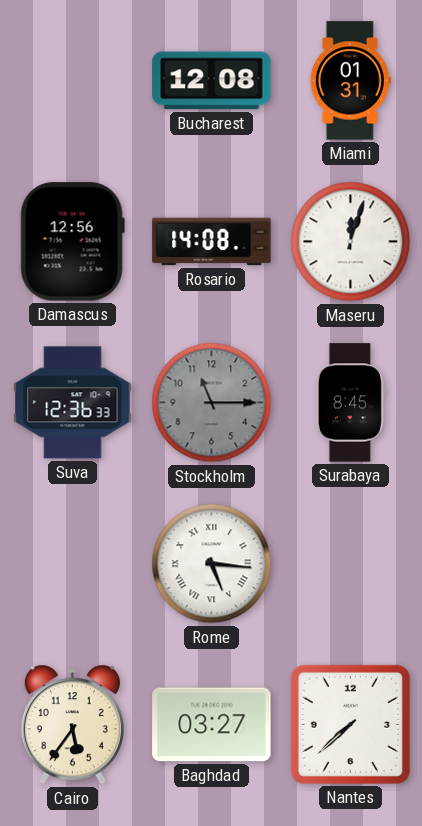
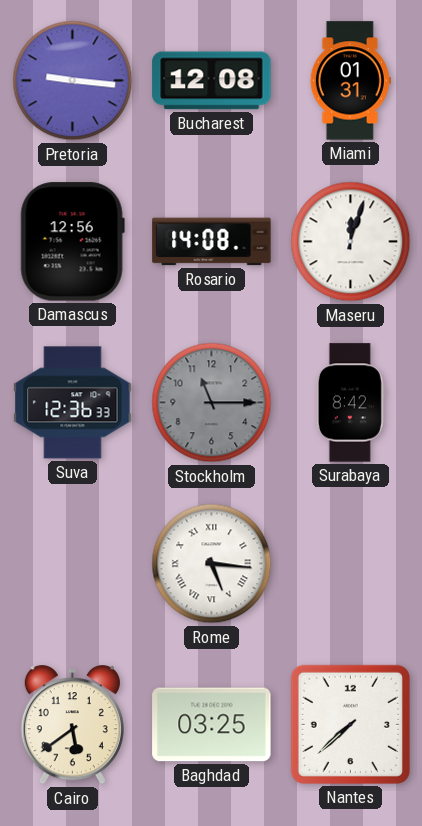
Pretoria: none -> 9:16 (73, 81)
Surabaya: 8:45 -> 8:42 (350, 403)
Cairo: 5:36 -> 5:39 (72, 725)
Baghdad: 03:27 -> 03:25 (212, 725)
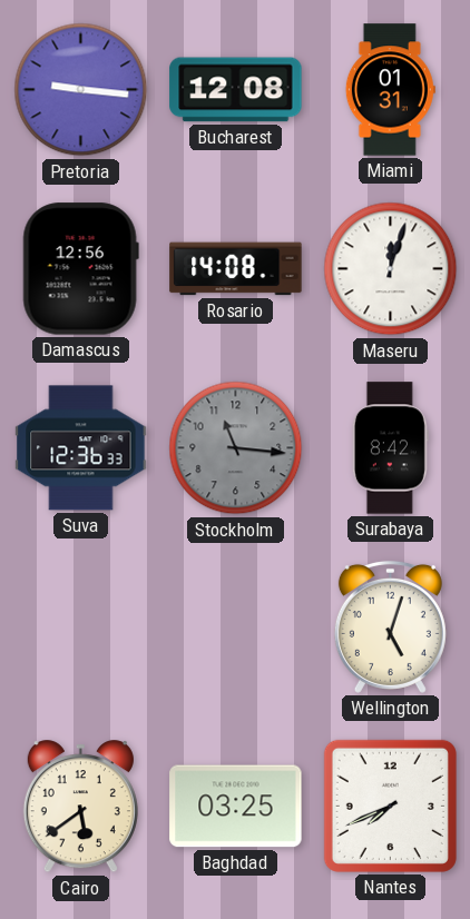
Stockholm: 11:15 -> 11:16 (236, 448)
Rome: 5:16 -> none (212, 564)
Wellington: none -> 5:03 (390, 626)
Nantes: 7:38 -> 7:41 (390, 806)
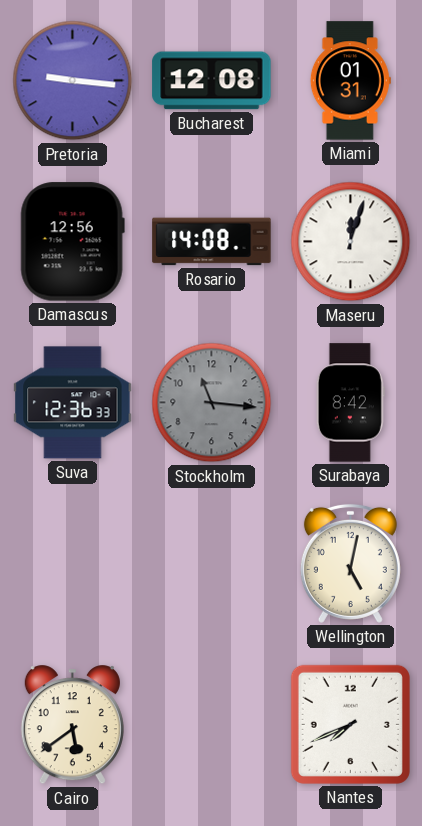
Wellington: 5:03 -> 5:02 (350, 563)
Baghdad: 03:25 -> none (236, 807)
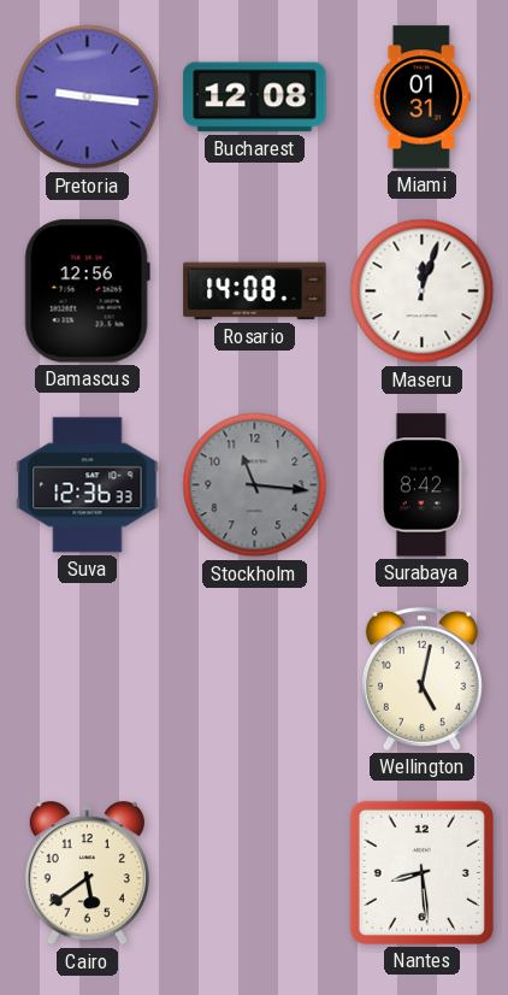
Nantes: 7:41 -> 8:29 (421, 872)
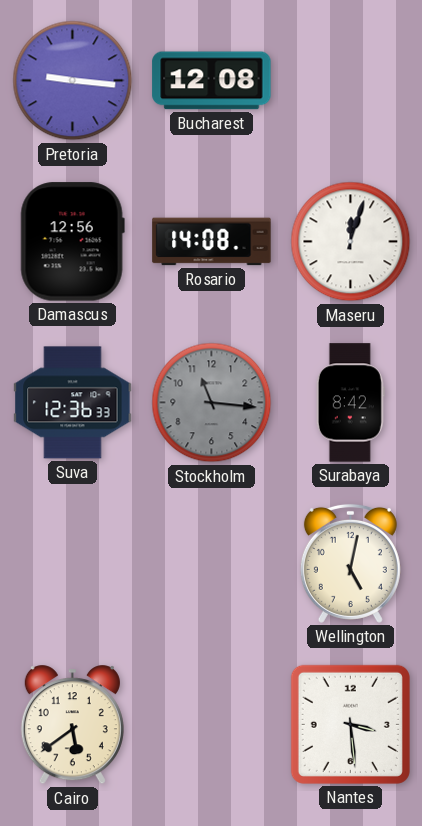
Miami: 01:31 -> none (421, 98)
Nantes: 8:29 -> 3:29 (350, 724)
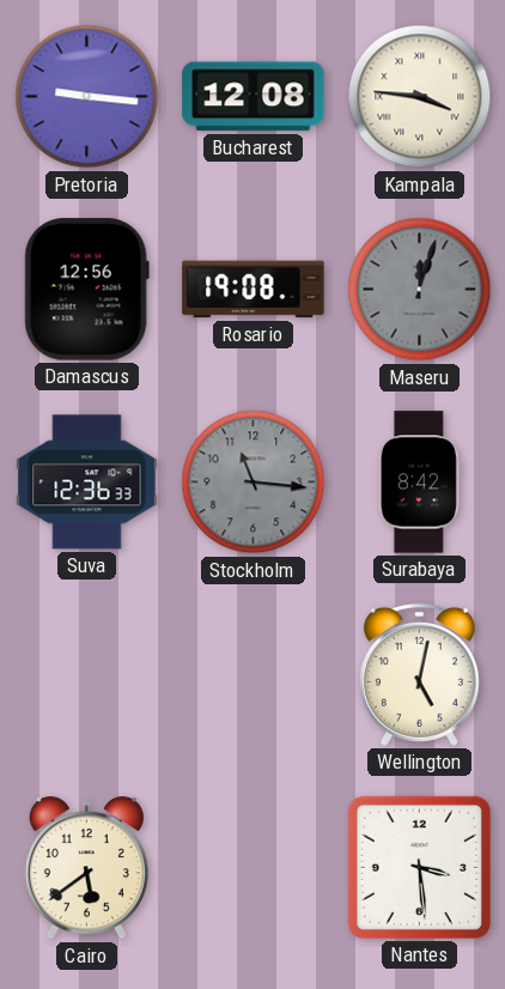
Kampala: none -> 3:46 (420, 97)
Rosario: 14:08 -> 19:08 (254, 290)
Maseru dial: white -> grey (420, 290)
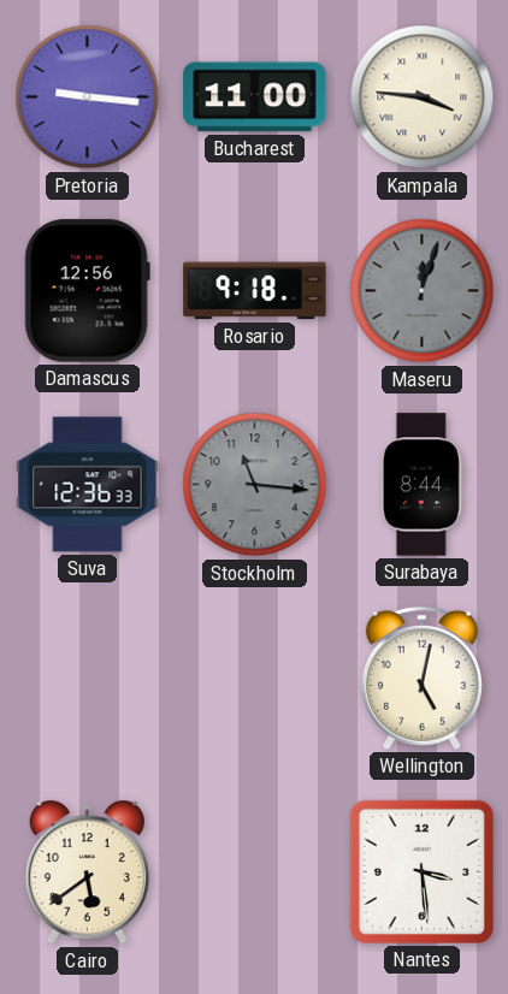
Bucharest: 12:08 -> 11:00 (255, 97)
Rosario: 19:08 -> 9:18 (255, 291)
Surabaya: 8:42 -> 8:44 (421, 485)
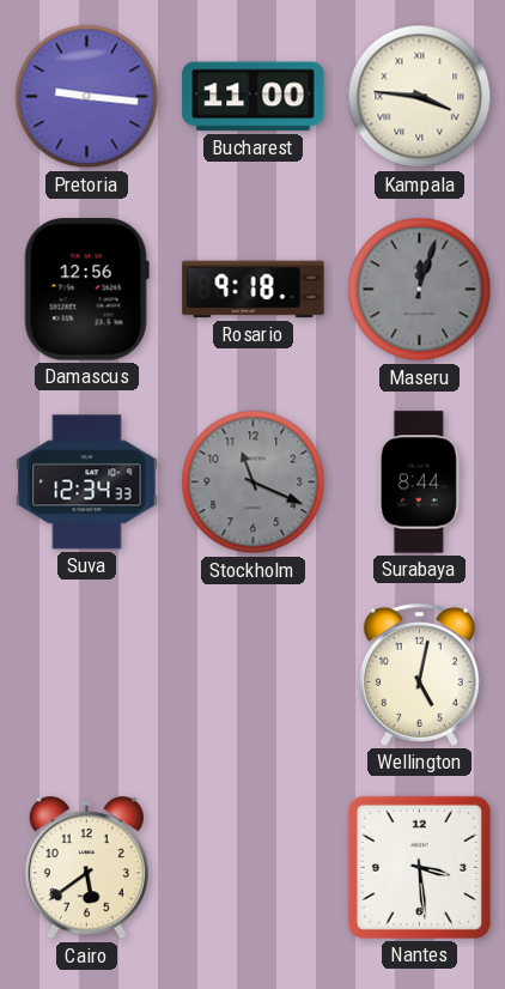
Suva: 12:36 -> 12:34 (87, 483)
Stockholm: 11:16 -> 11:19 (254, 483)
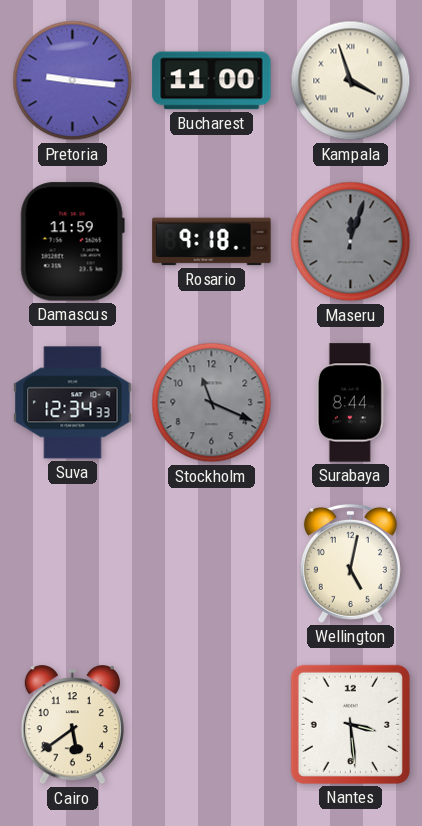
Kampala: 3:46 -> 3:57 (351, 81)
Damascus: 12:56 -> 11:59 (72, 242)
